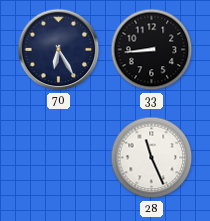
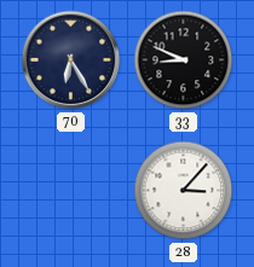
33: 8:44 -> 8:49 (184, 60)
28: 11:26 -> 3:07 (184, 191)
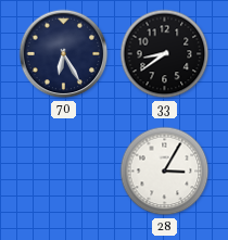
33: 8:49 -> 8:39 (165, 54)
28: 3:07 -> 3:05 (165, 172)
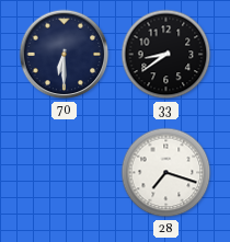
70: 6:25 -> 6:30 (65, 55)
28: 3:05 -> 7:18 (166, 173)
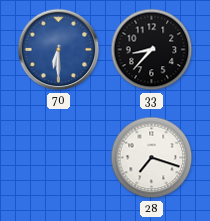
70 dial: navy -> blue (59, 50)
33: 8:39 -> 8:37 (152, 50)
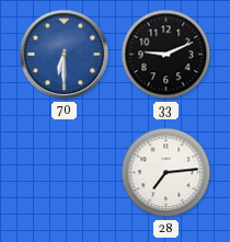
33: 8:37 -> 9:11 (166, 55)
28: 7:18 -> 7:14 (166, 173)
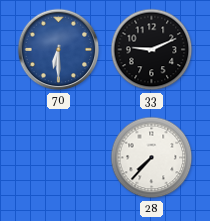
28: 7:14 -> 7:37 (152, 158)
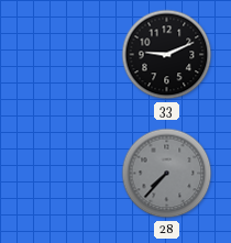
70: 6:30 -> none (59, 50)
28 dial: white -> grey (167, 174)
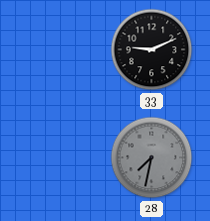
28: 7:37 -> 7:32 (152, 158)
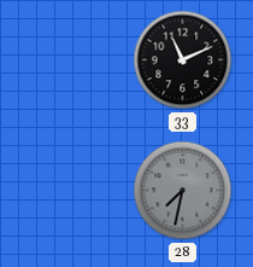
33: 9:11 -> 11:11 (183, 60)
